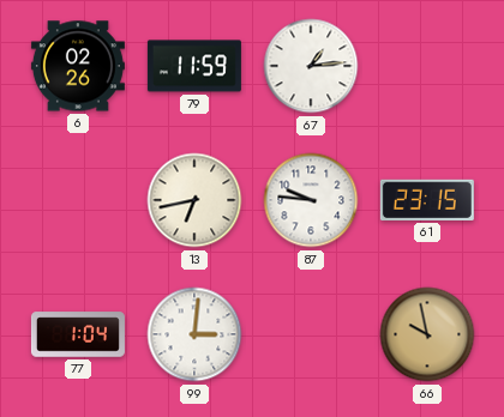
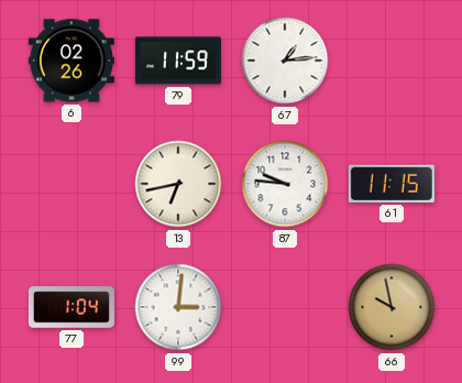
61: 23:15 -> 11:15 (392, 184)
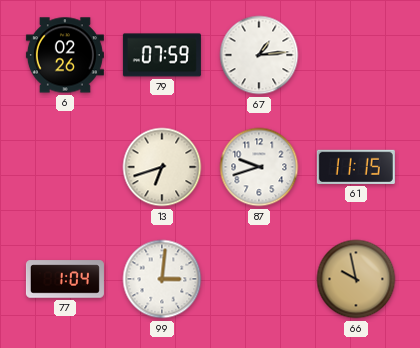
79: 11:59 -> 07:59 (162, 55)
13: 6:43 -> 6:42 (162, 167)
87: 9:46 -> 9:42 (259, 167)
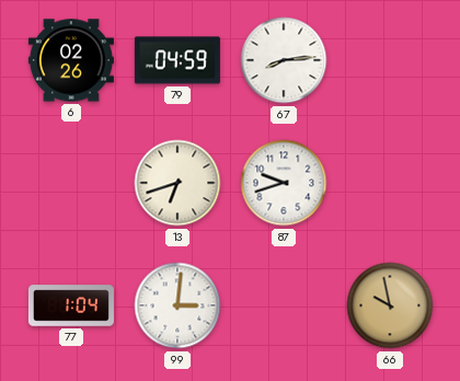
79: 07:59 -> 04:59 (177, 60)
67: 1:14 -> 8:14 (284, 60)
61: 11:15 -> none (356, 167)
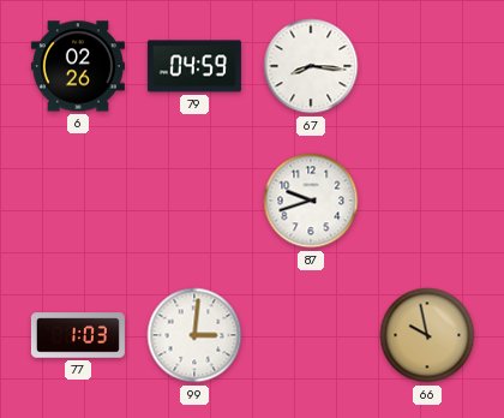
67: 8:14 -> 8:16 (311, 66)
13: 6:42 -> none (177, 183)
77: 1:04 -> 1:03 (78, 335)
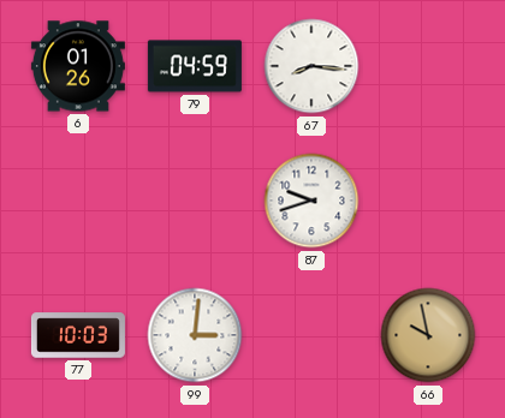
6: 02:26 -> 01:26 (78, 66)
77: 1:03 -> 10:03 (78, 335)
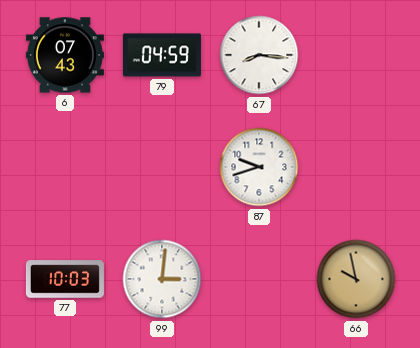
6: 01:26 -> 07:43 (65, 55)
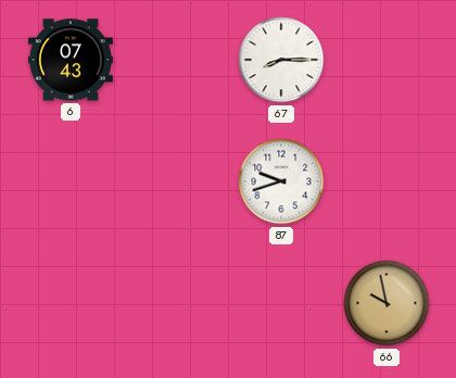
79: 04:59 -> none (162, 55)
67: 8:16 -> 8:15 (281, 60)
77: 10:03 -> none (65, 279)
99: 3:01 -> none (162, 279)
